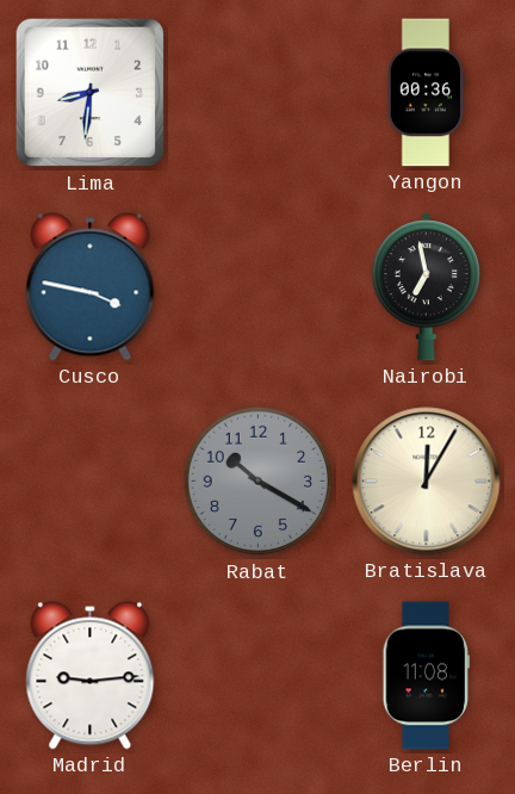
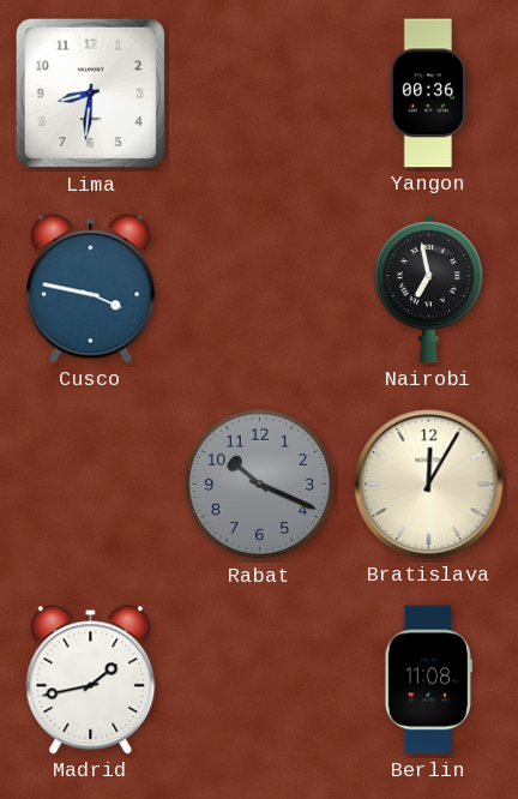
Rabat: 10:20 -> 10:19 (260, 485)
Madrid: 9:14 -> 1:43 (91, 680)
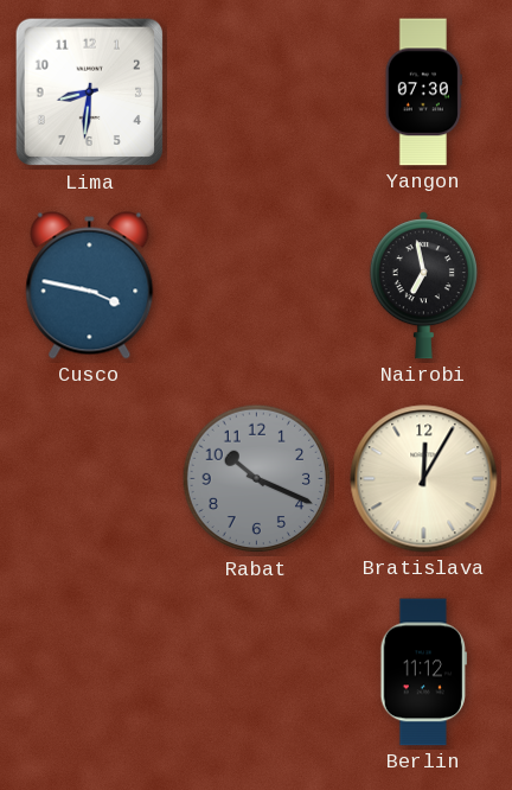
Yangon: 00:36 -> 07:30 (423, 93)
Madrid: 1:43 -> none (91, 680)
Berlin: 11:08 -> 11:12 (423, 673)
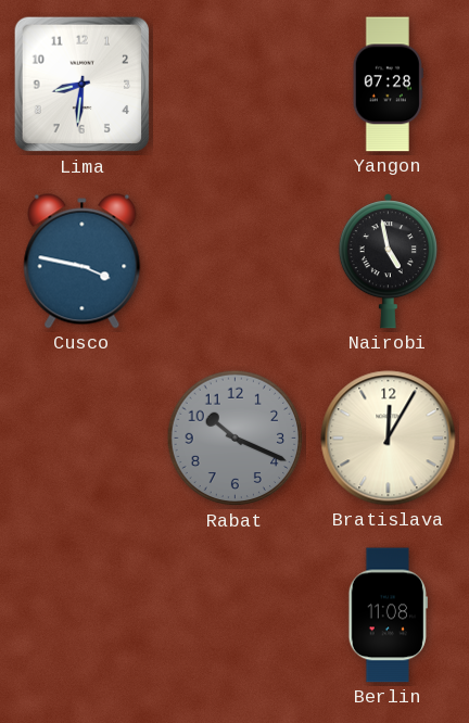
Yangon: 07:30 -> 07:28 (388, 85)
Nairobi: 6:58 -> 4:58 (388, 262)
Berlin: 11:12 -> 11:08 (388, 616)
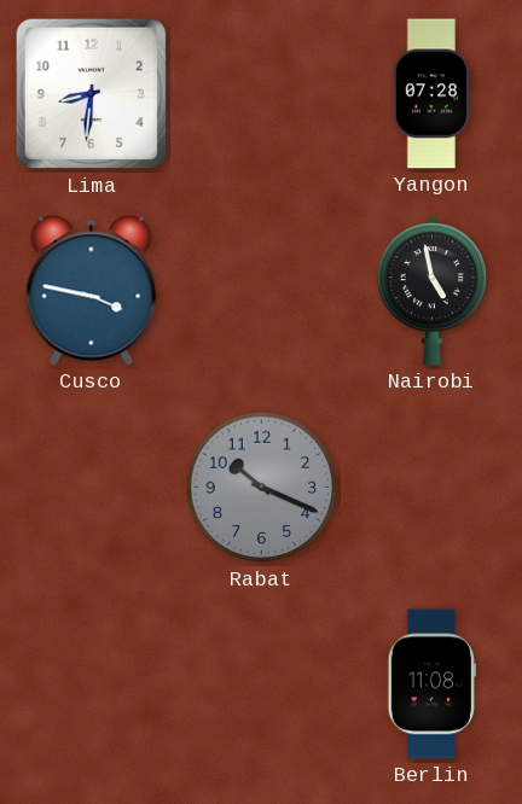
Bratislava: 12:05 -> none (389, 439)
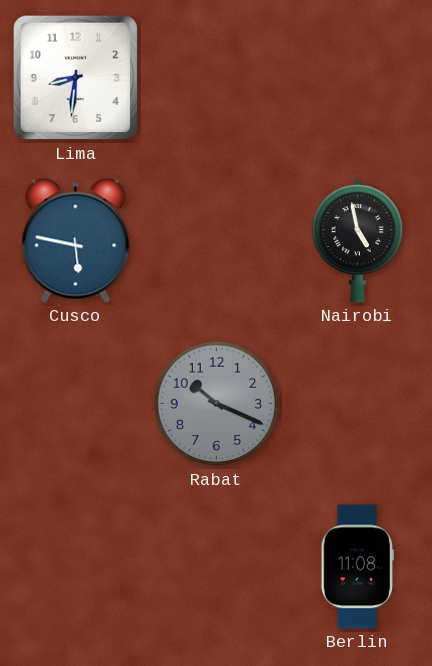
Yangon: 07:28 -> none (431, 94)
Cusco: 3:47 -> 5:47 (76, 241)
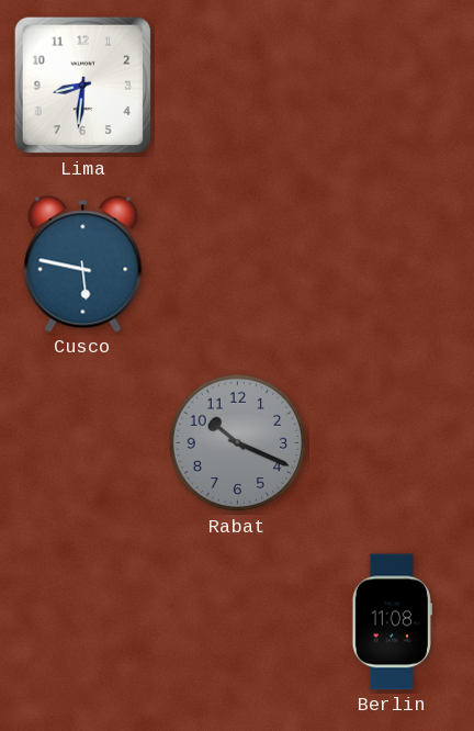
Nairobi: 4:58 -> none (357, 241)
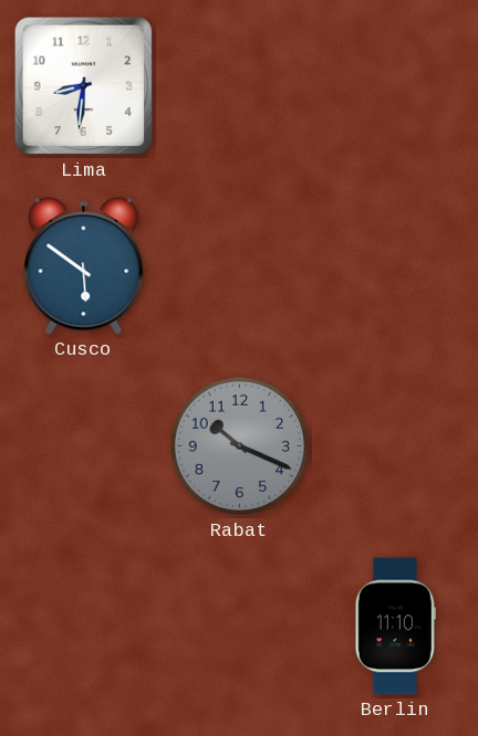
Cusco: 5:47 -> 5:51 (84, 266)
Berlin: 11:08 -> 11:10 (395, 627)
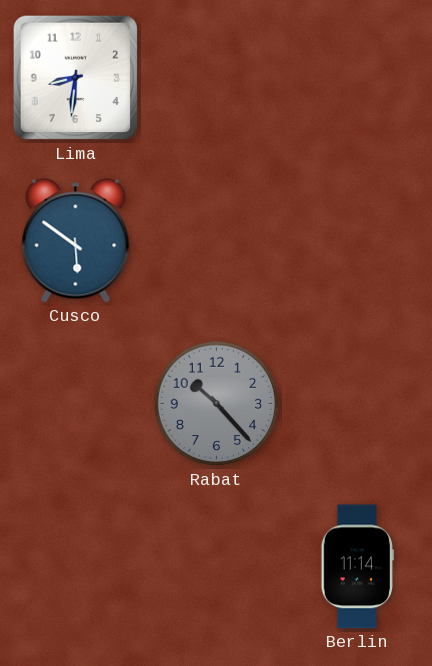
Rabat: 10:19 -> 10:23 (217, 404)
Berlin: 11:10 -> 11:14 (357, 567)
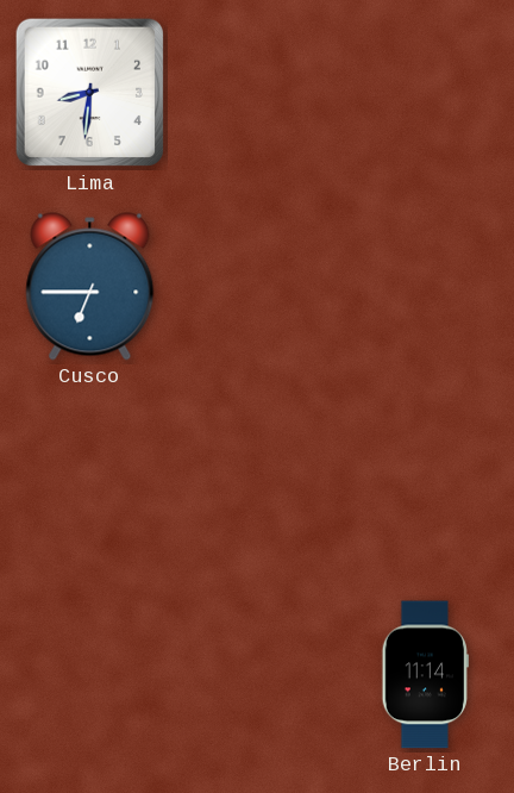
Cusco: 5:51 -> 6:45 (90, 287)
Rabat: 10:23 -> none (217, 404)
